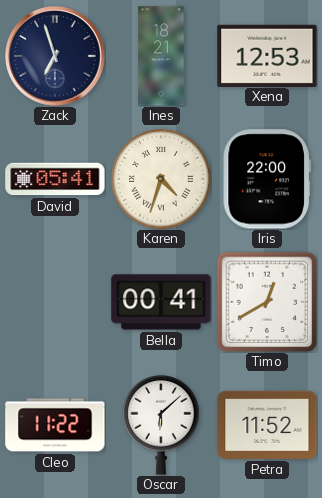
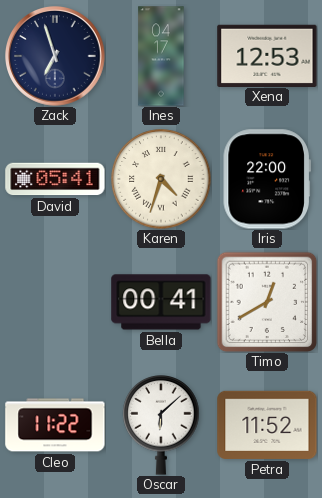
Ines: 18:21 -> 04:17 (161, 56)
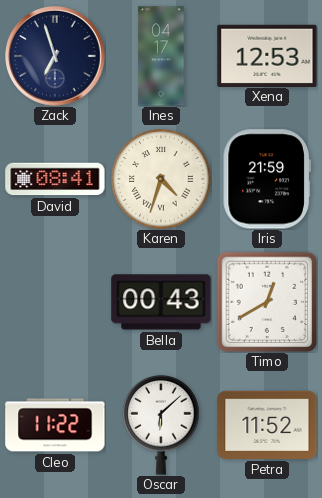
David: 05:41 -> 08:41 (55, 179)
Iris: 22:00 -> 21:59 (267, 179)
Bella: 00:41 -> 00:43 (161, 302)
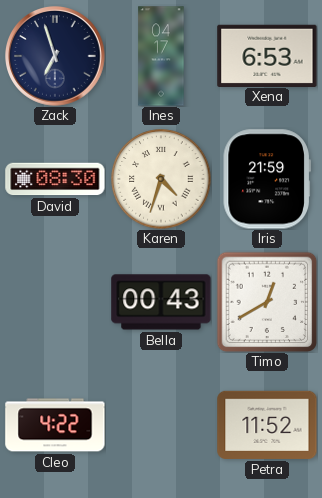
Xena: 12:53 -> 6:53 (267, 55)
David: 08:41 -> 08:30 (55, 179)
Cleo: 11:22 -> 4:22 (55, 425)
Oscar: 6:08 -> none (161, 425)
